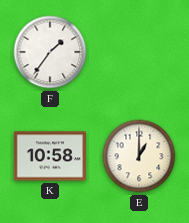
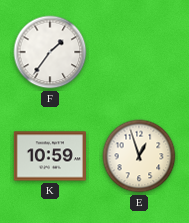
K: 10:58 -> 10:59 (50, 156)
E: 1:00 -> 12:57 (139, 156)
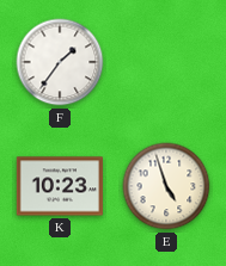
K: 10:59 -> 10:23 (60, 186)
E: 12:57 -> 4:57 (166, 186)
